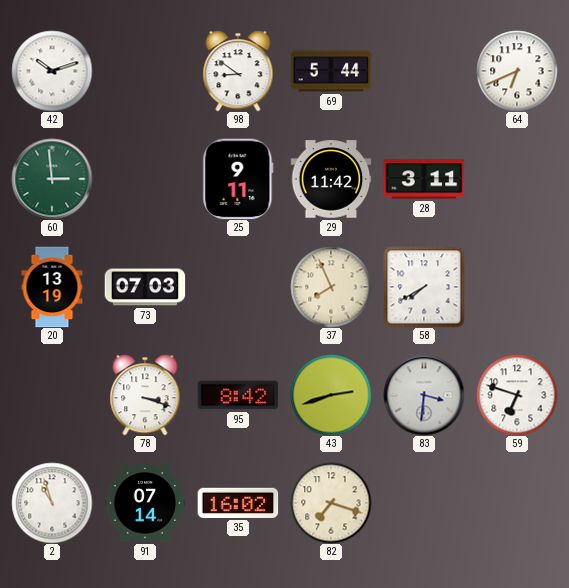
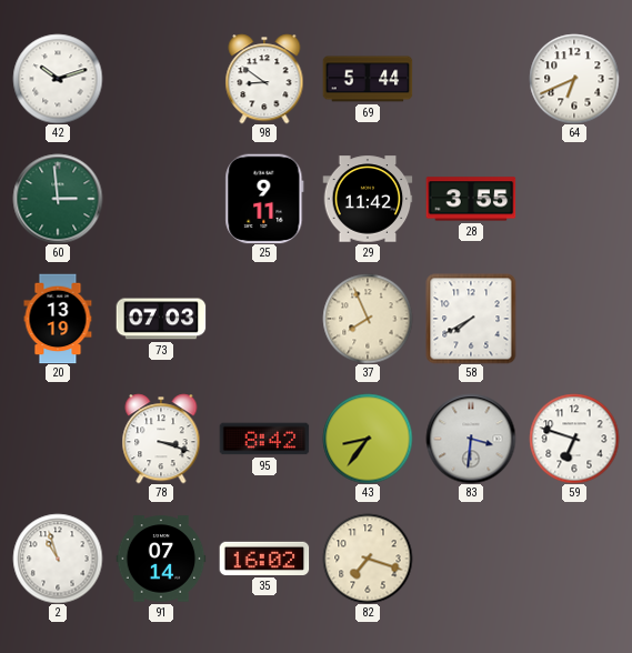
28: 3:11 -> 3:55 (471, 199)
43: 2:42 -> 8:36 (368, 439)
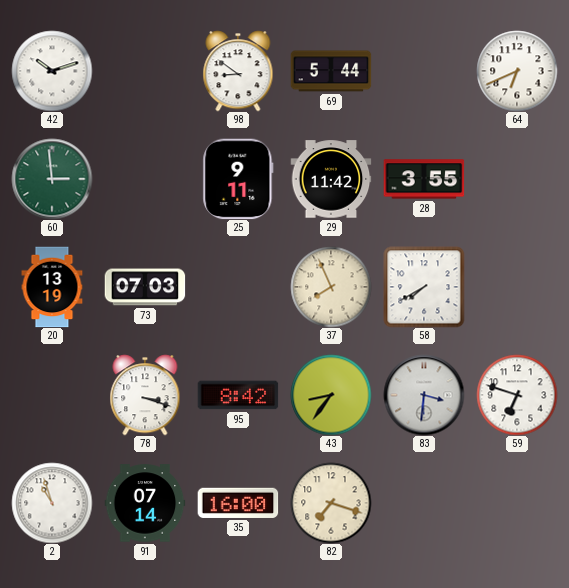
35: 16:02 -> 16:00 (238, 503)
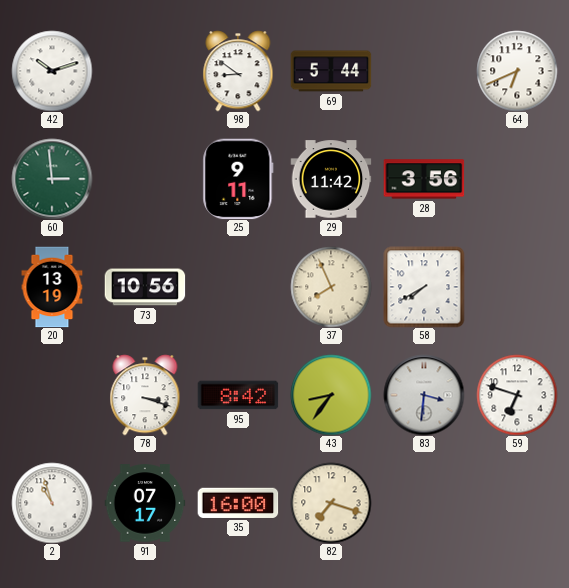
28: 3:55 -> 3:56 (424, 179)
73: 07:03 -> 10:56 (145, 287)
91: 07:14 -> 07:17 (145, 503)
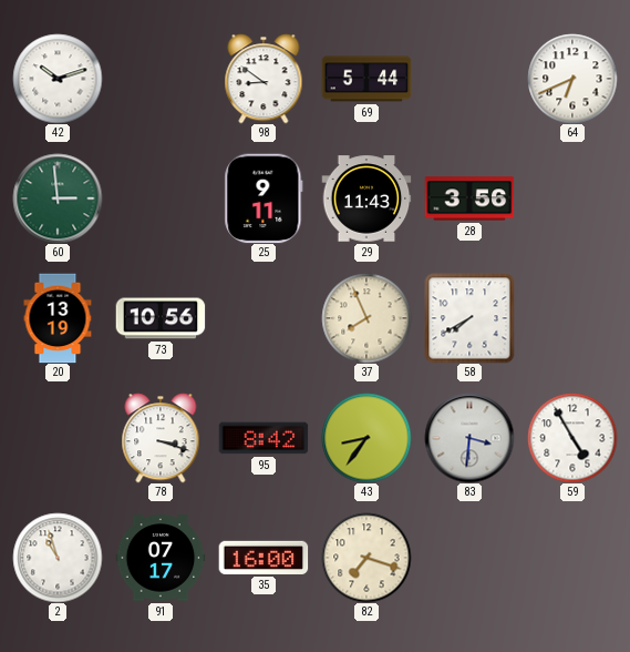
29: 11:42 -> 11:43 (366, 198)
59: 6:48 -> 4:55 (572, 438)
